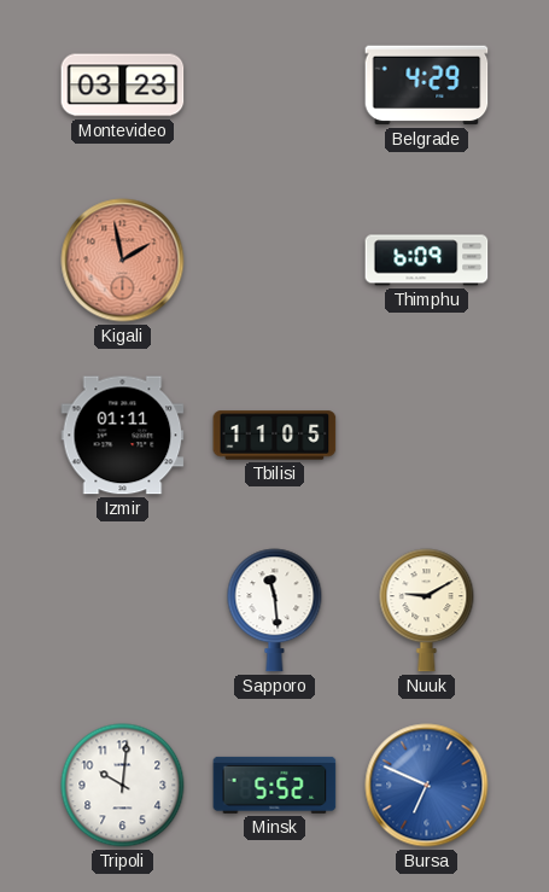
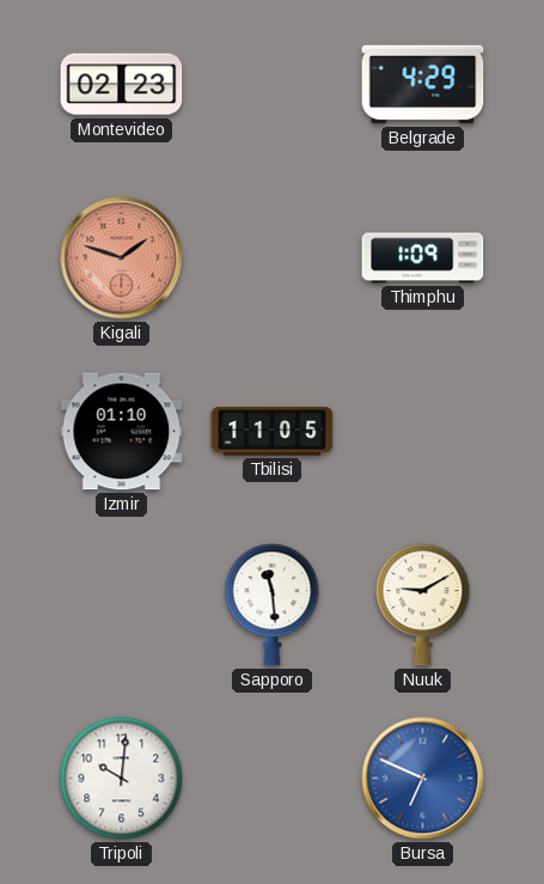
Montevideo: 03:23 -> 02:23 (122, 85)
Kigali: 1:58 -> 1:48 (122, 258)
Thimphu: 6:09 -> 1:09 (423, 258)
Izmir: 01:11 -> 01:10 (122, 432)
Minsk: 5:52 -> none (275, 785)
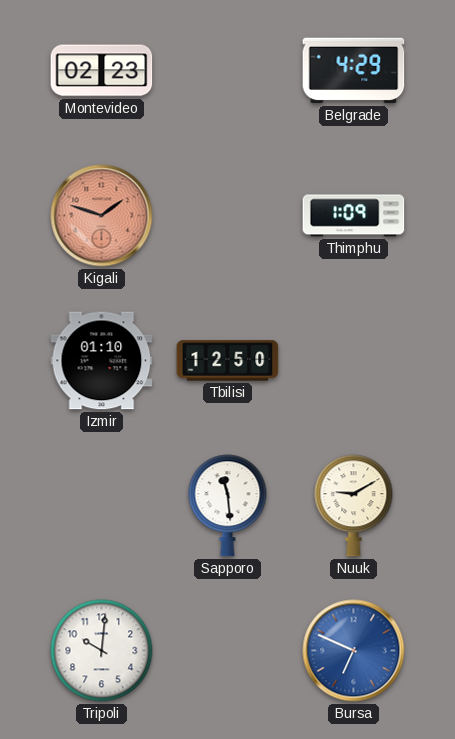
Tbilisi: 11:05 -> 12:50 (228, 361)
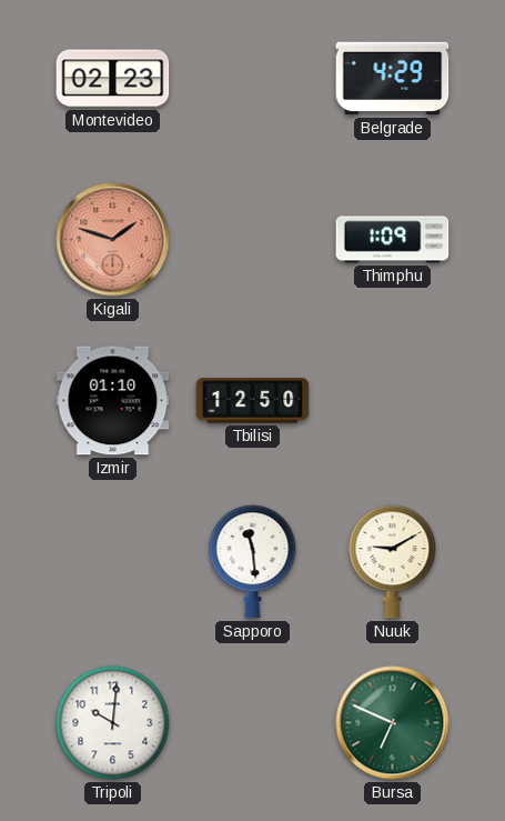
Bursa dial: blue -> green (393, 723)
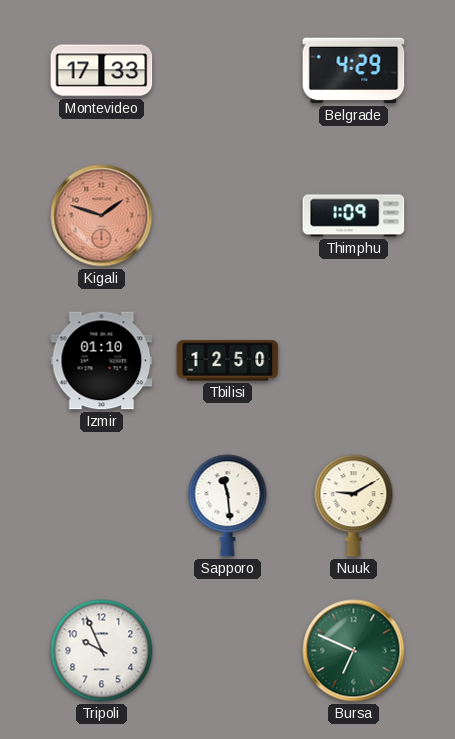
Montevideo: 02:23 -> 17:33 (102, 71)
Tripoli: 10:01 -> 9:56 (102, 651)
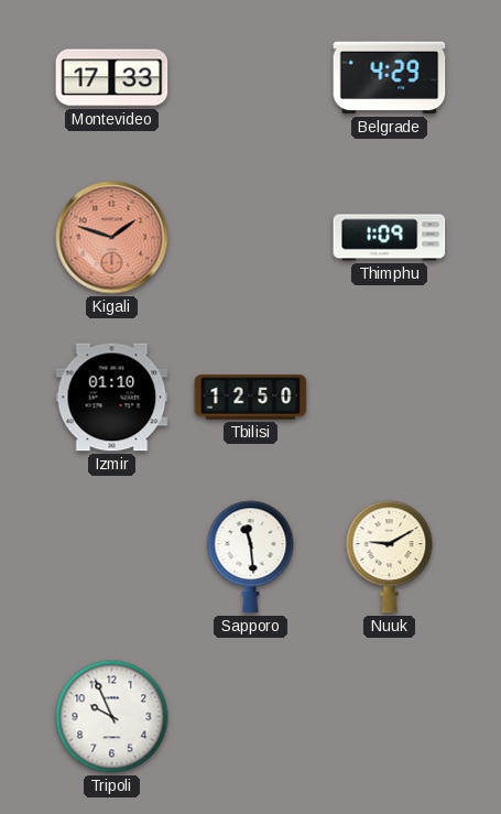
Bursa: 6:49 -> none (354, 651)
